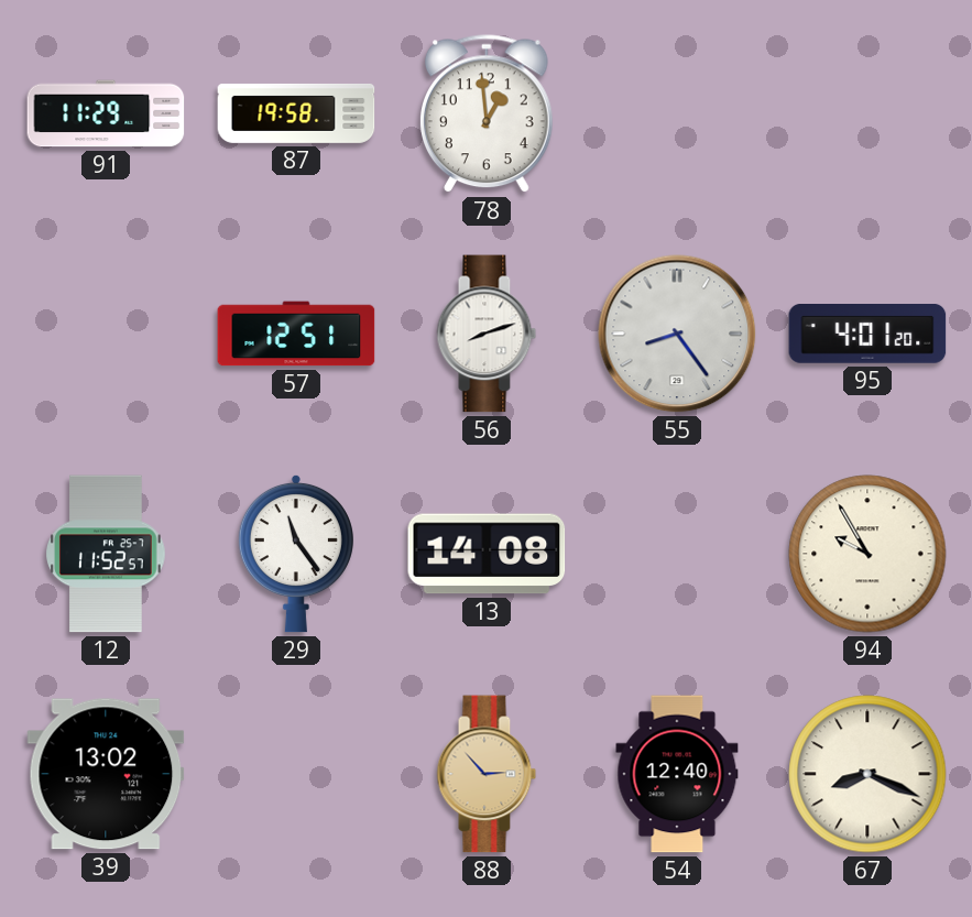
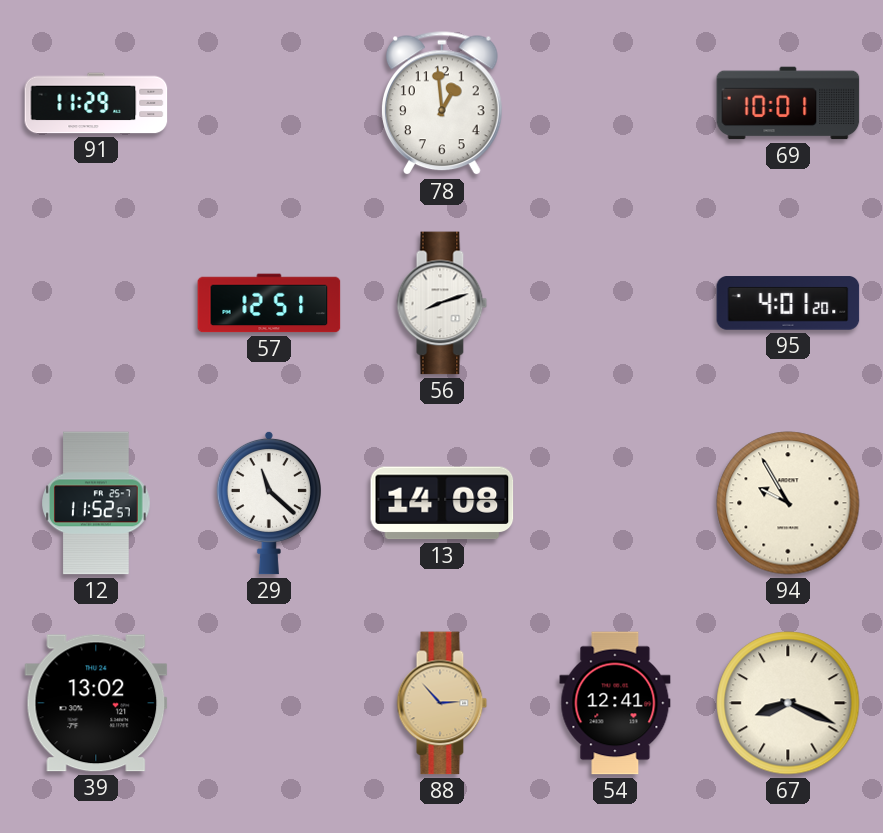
87: 19:58 -> none (296, 113)
69: none -> 10:01 (788, 103)
55: 8:24 -> none (677, 334)
29: 11:24 -> 11:22 (269, 503)
54: 12:40 -> 12:41 (615, 703)
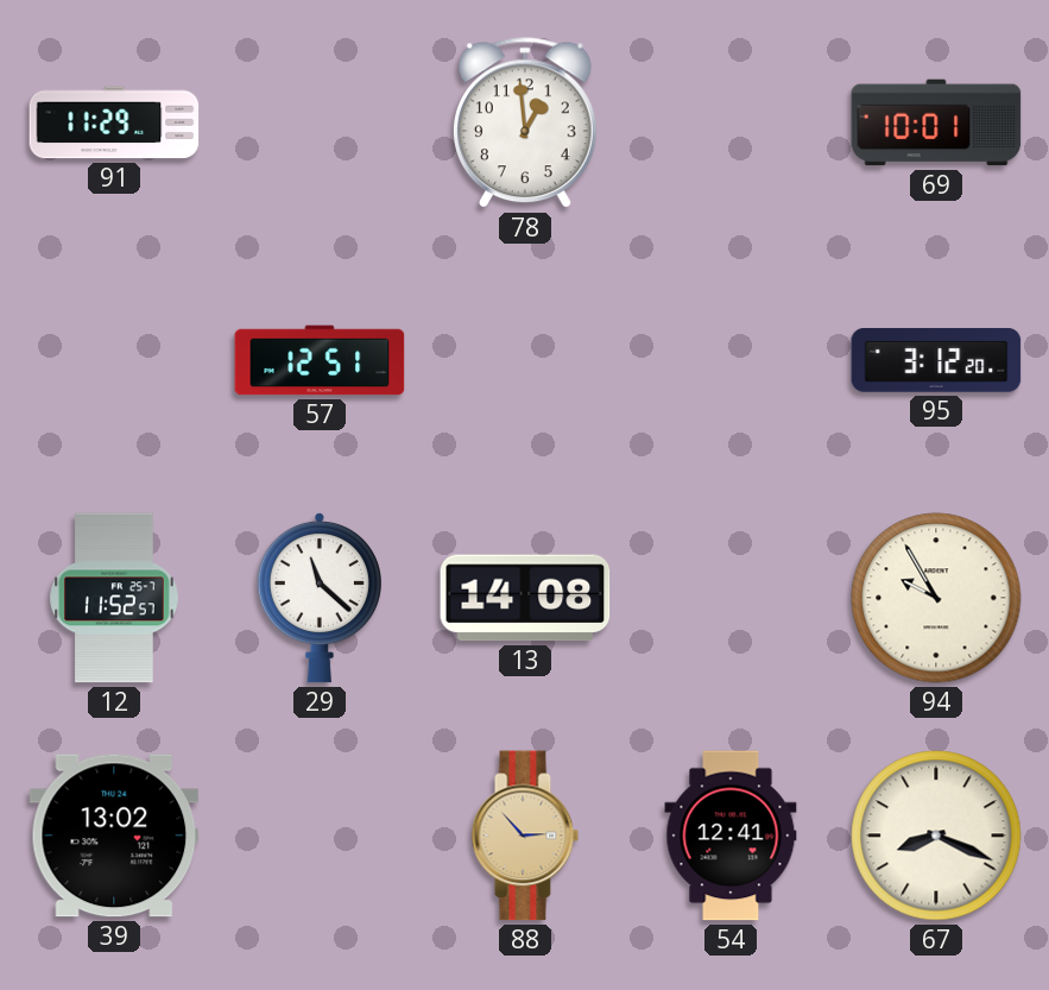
56: 8:12 -> none (442, 303)
95: 4:01 -> 3:12 (936, 361)
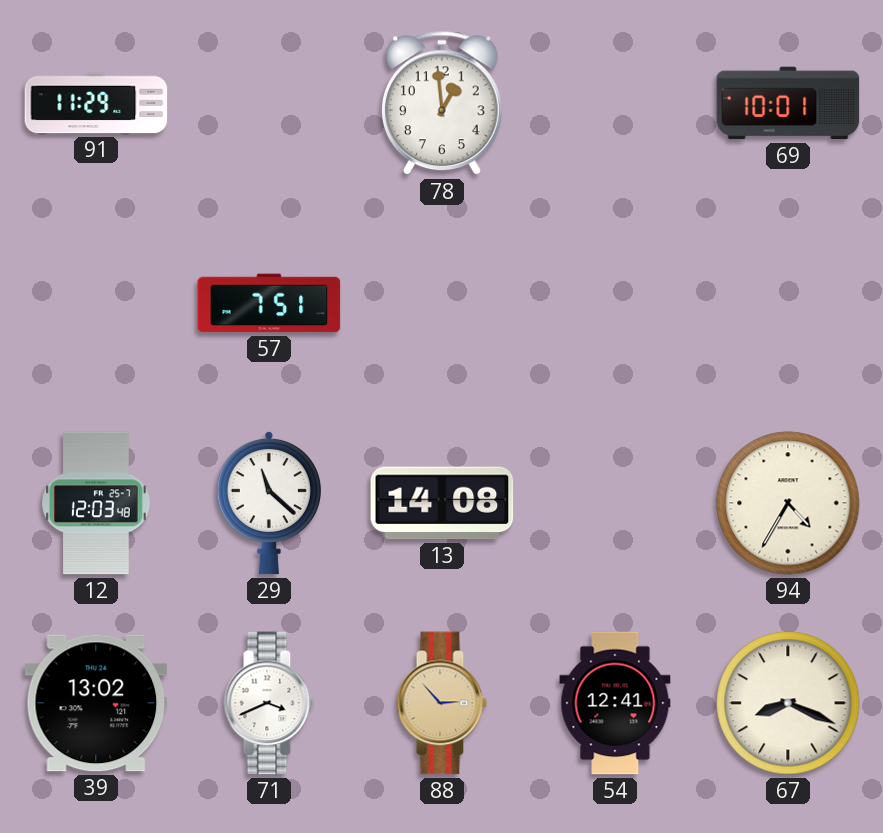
57: 12:51 -> 7:51 (269, 303)
95: 3:12 -> none (936, 361)
12: 11:52 -> 12:03 (96, 503)
94: 9:55 -> 4:35 (788, 503)
71: none -> 3:41 (269, 703)
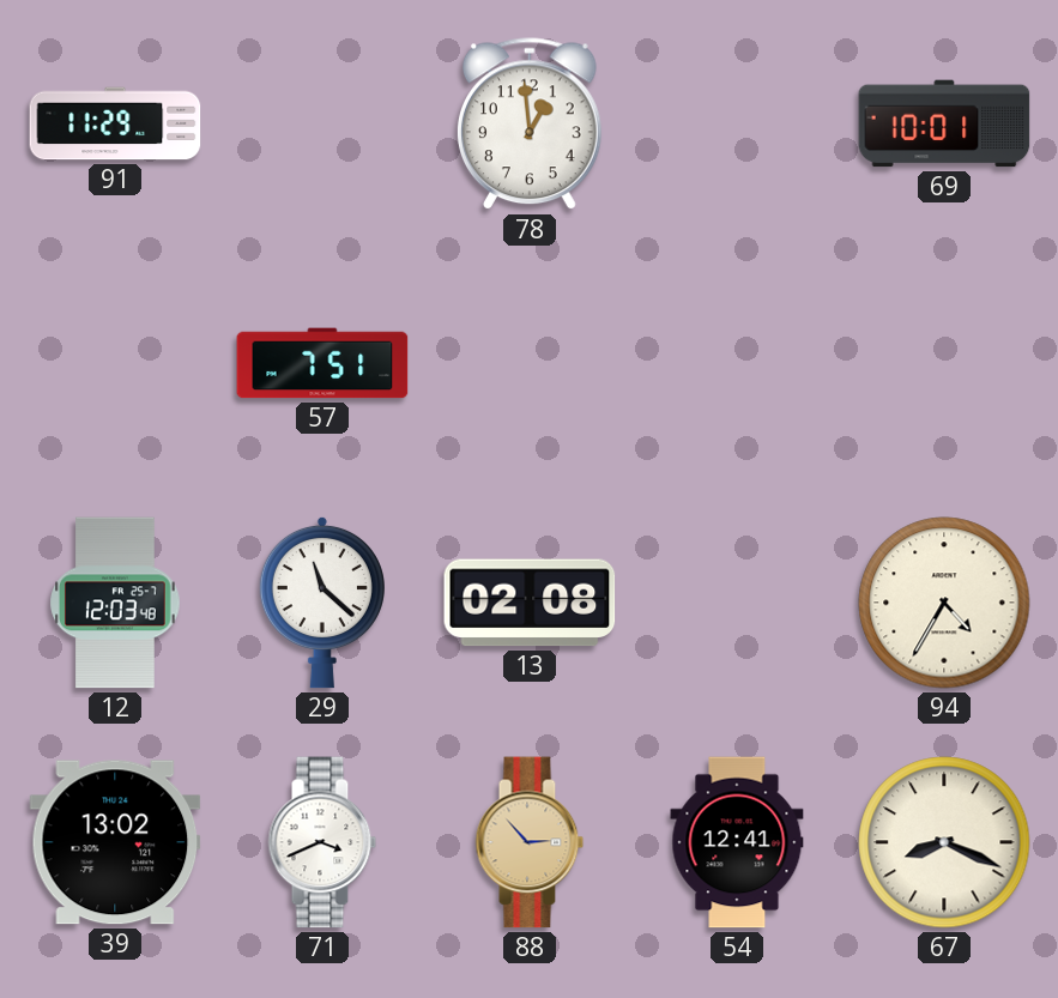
13: 14:08 -> 02:08 (530, 603)
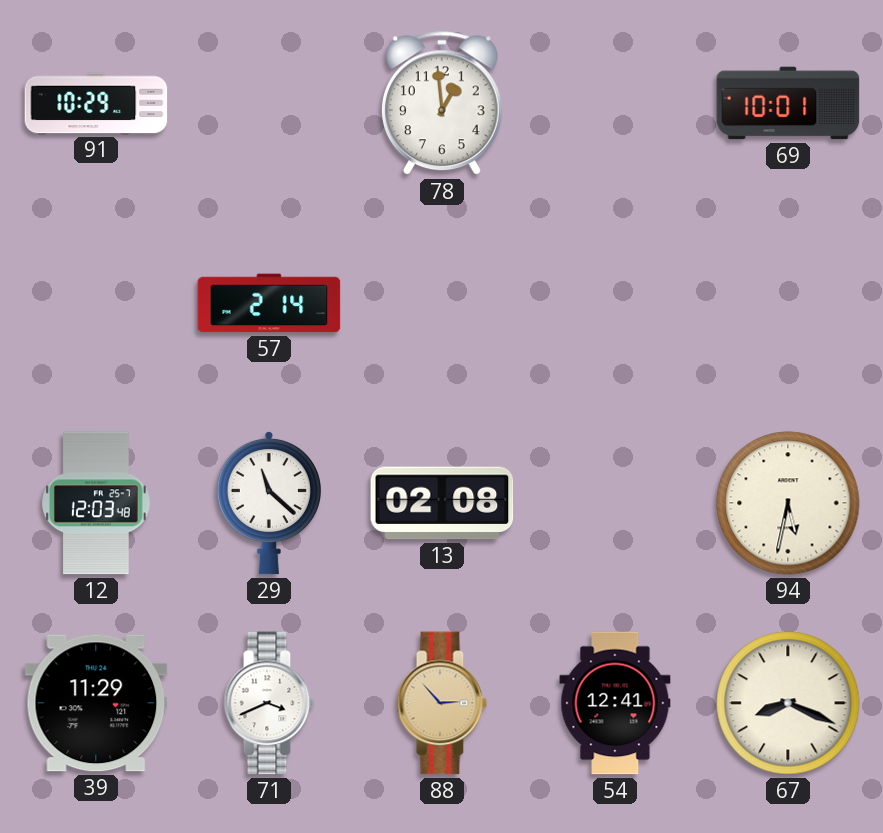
91: 11:29 -> 10:29 (96, 103)
57: 7:51 -> 2:14 (269, 303)
94: 4:35 -> 5:32 (788, 503)
39: 13:02 -> 11:29 (96, 703)
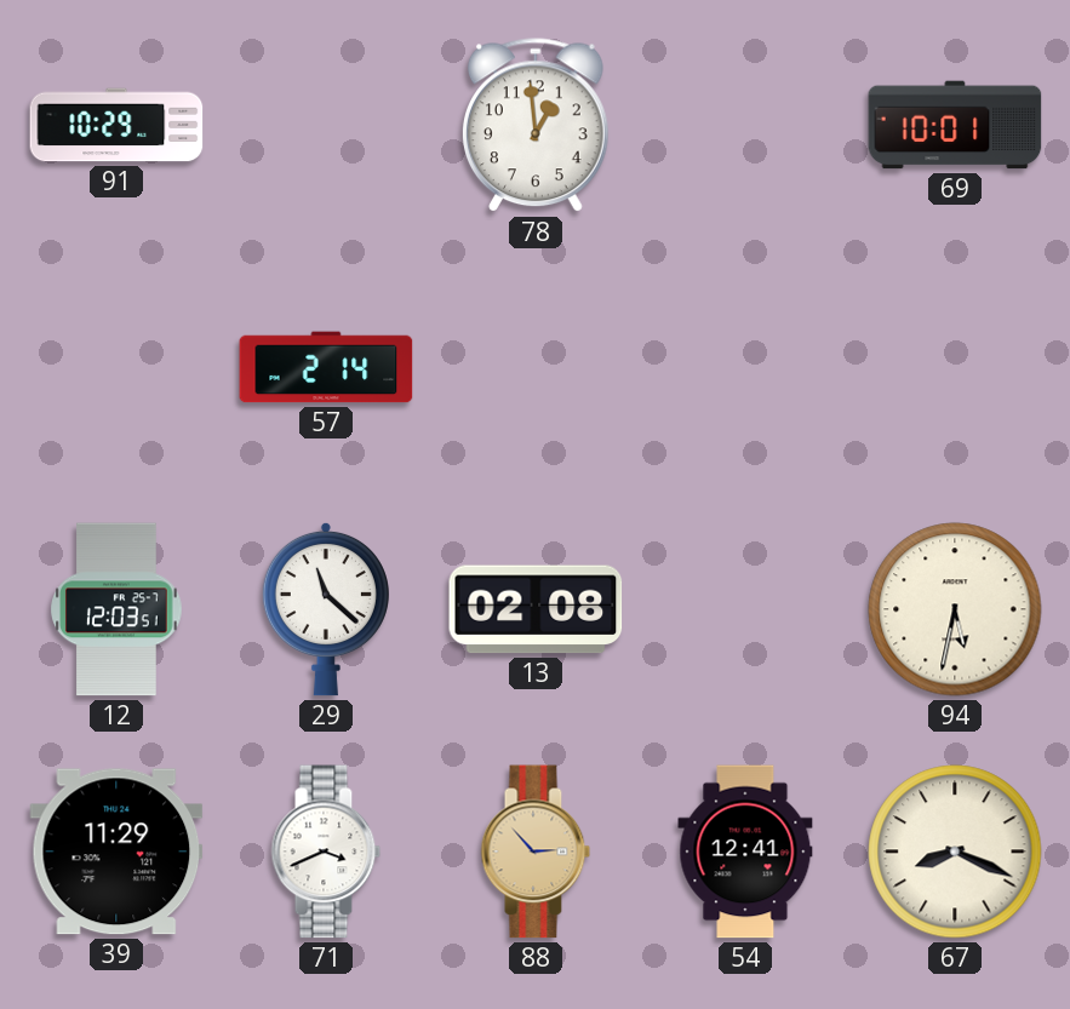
12: 12:03:48 -> 12:03:51 (116, 609)
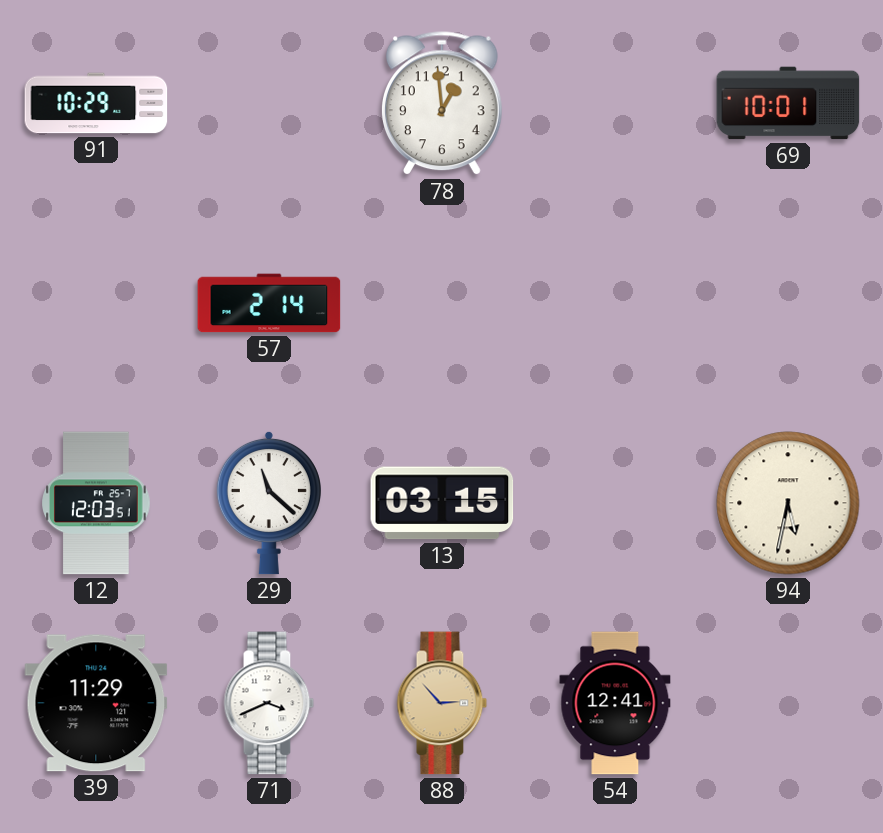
13: 02:08 -> 03:15 (442, 503)
67: 8:19 -> none (955, 852)
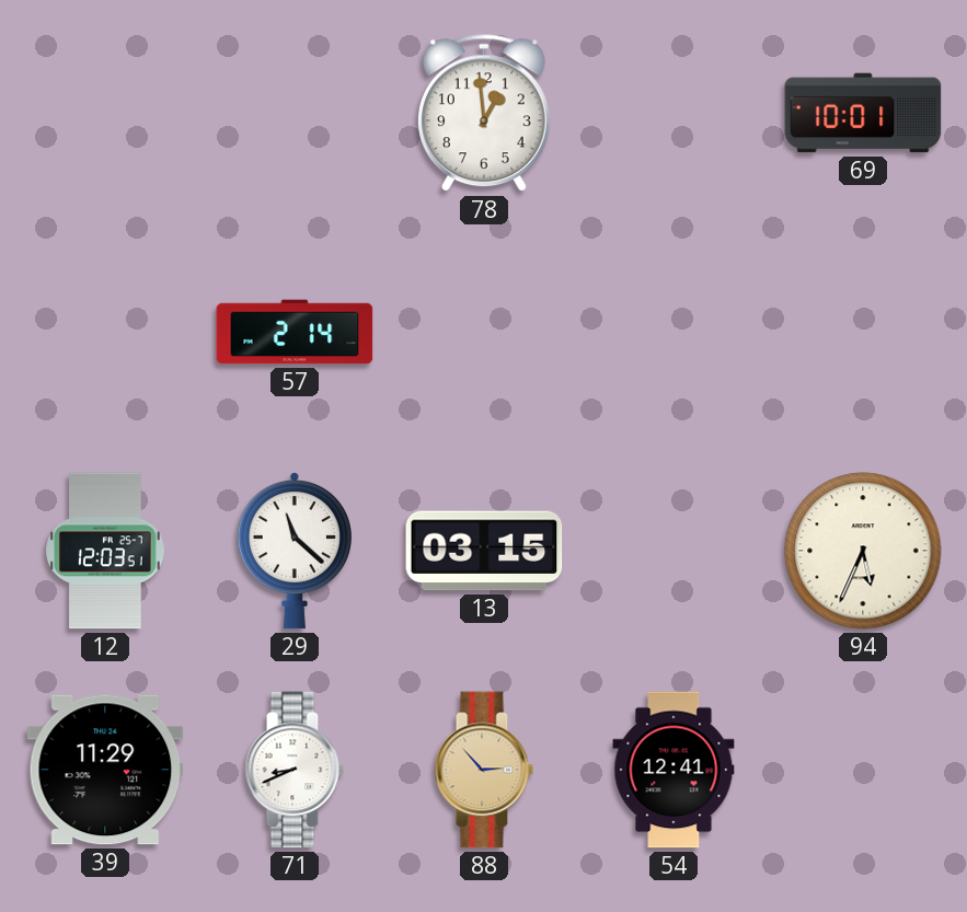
91: 10:29 -> none (96, 103)
94: 5:32 -> 5:34 (863, 551)
71: 3:41 -> 8:41 (295, 770)
